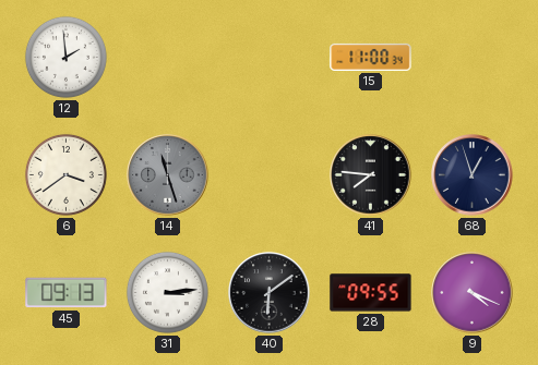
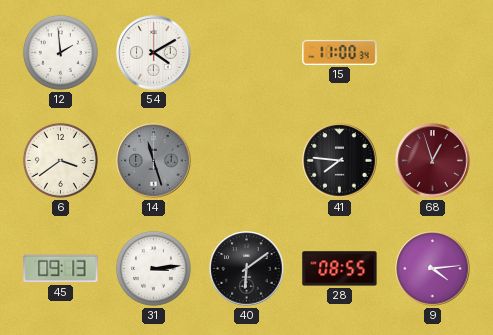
54: none -> 4:10 (154, 53)
68 dial: navy -> burgundy (433, 161)
28: 09:55 -> 08:55 (340, 269)
9: 4:19 -> 4:14 (433, 269)
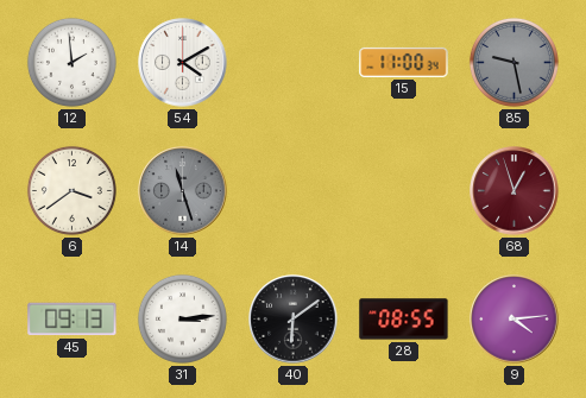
85: none -> 9:28 (513, 62)
41: 7:46 -> none (340, 161)
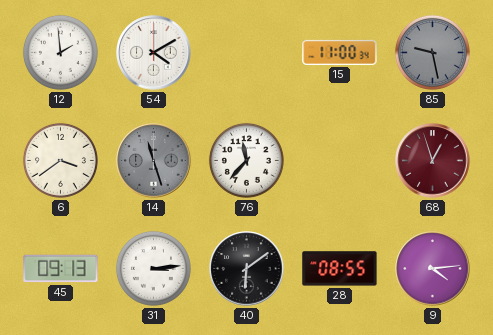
76: none -> 11:37 (246, 160)
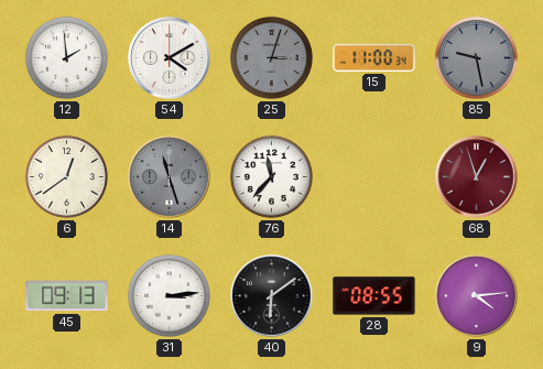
25: none -> 3:03 (271, 57)
6: 3:39 -> 12:39 (66, 176)
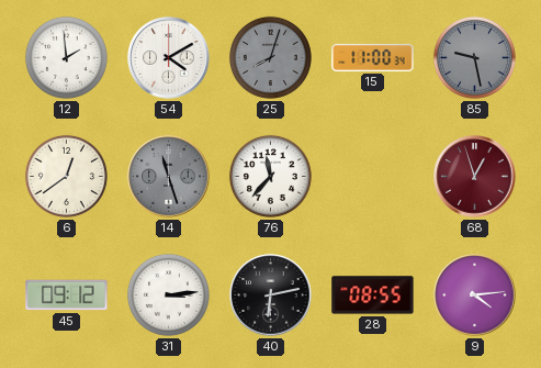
25: 3:03 -> 8:03 (270, 57)
45: 09:13 -> 09:12 (67, 295)
40: 6:09 -> 6:13 (271, 295)
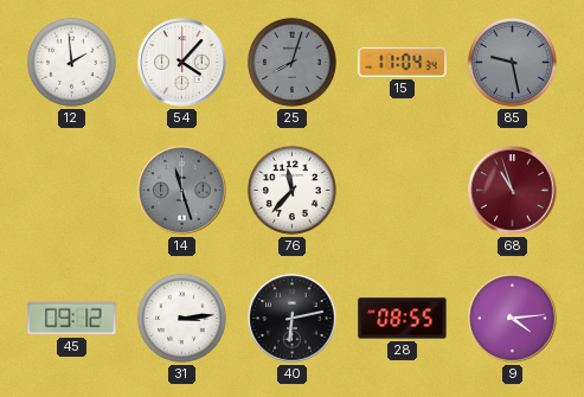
54: 4:10 -> 4:07 (182, 63)
15: 11:00 -> 11:04 (403, 62)
6: 12:39 -> none (66, 176)
68: 12:57 -> 10:57 (513, 191)
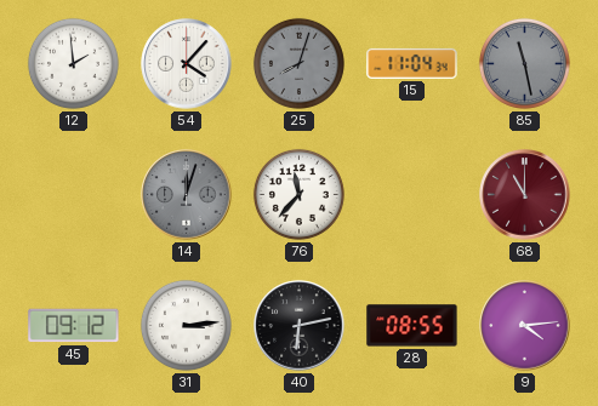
85: 9:28 -> 11:28 (524, 63)
14: 11:27 -> 12:03 (187, 195)
68: 10:57 -> 11:00 (525, 195)
